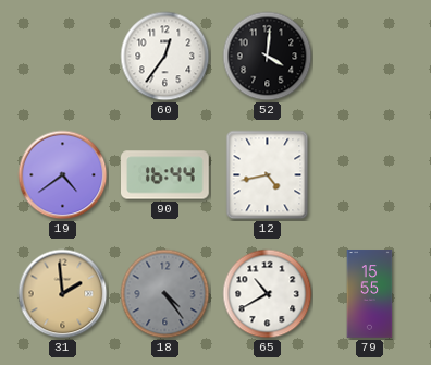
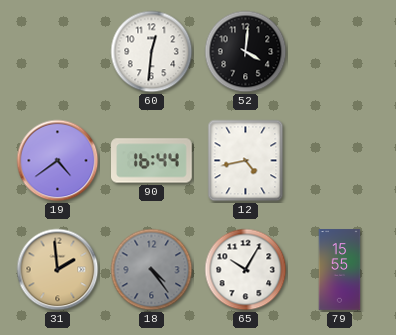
60: 12:36 -> 12:31 (152, 52)
65: 10:40 -> 10:05 (246, 270)
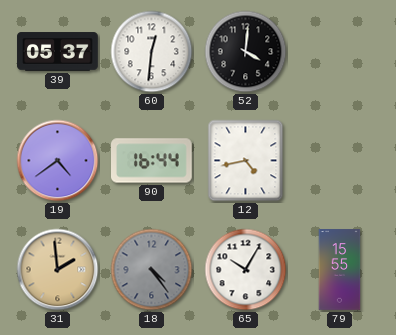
39: none -> 05:37 (58, 52)
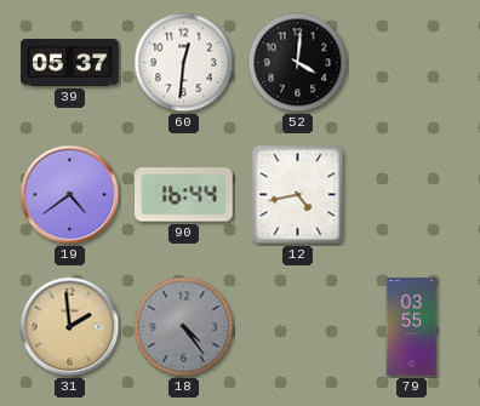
65: 10:05 -> none (246, 270)
79: 15:55 -> 03:55 (412, 327)
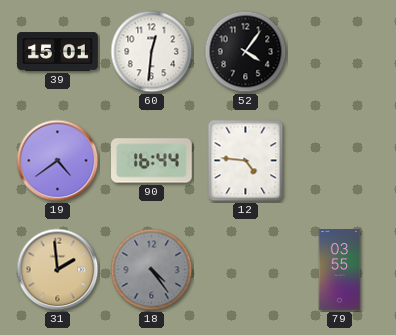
39: 05:37 -> 15:01 (58, 52)
52: 4:01 -> 4:06 (246, 52)
12: 4:43 -> 4:46 (246, 161)
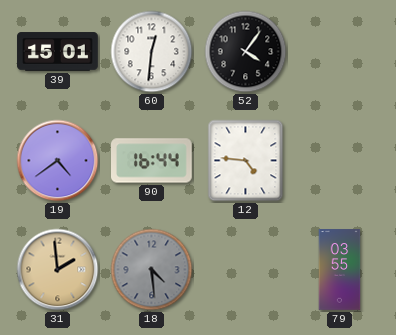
18: 4:24 -> 4:29 (152, 270)
